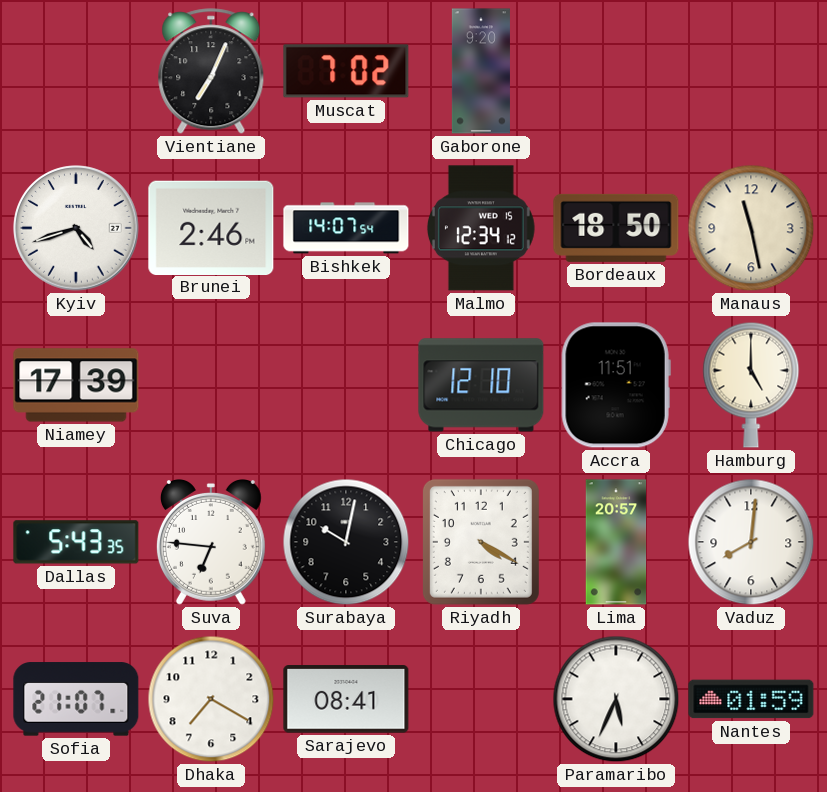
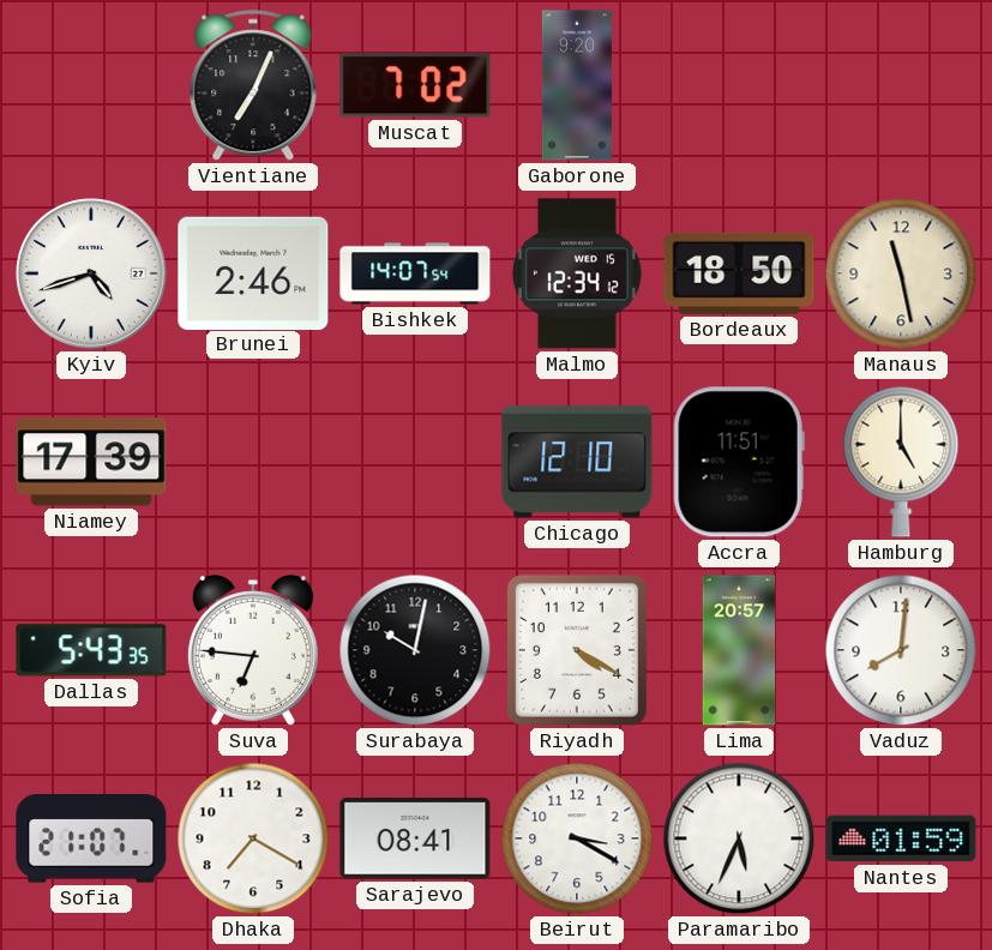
Beirut: none -> 3:20 (577, 838)
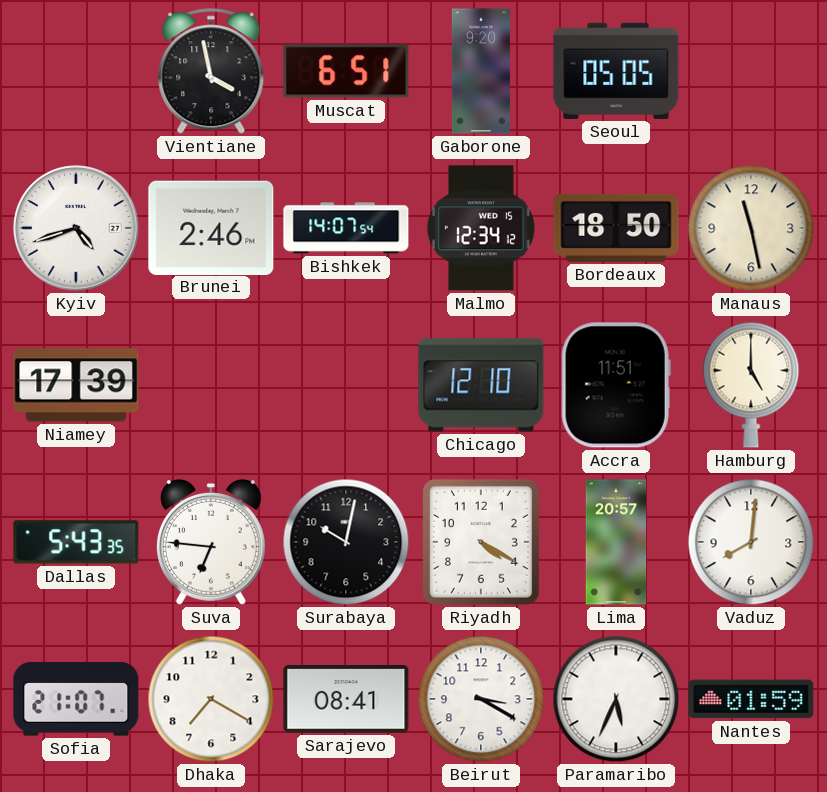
Vientiane: 7:04 -> 3:58 (211, 72)
Muscat: 7:02 -> 6:51 (346, 71)
Seoul: none -> 05:05 (616, 71)
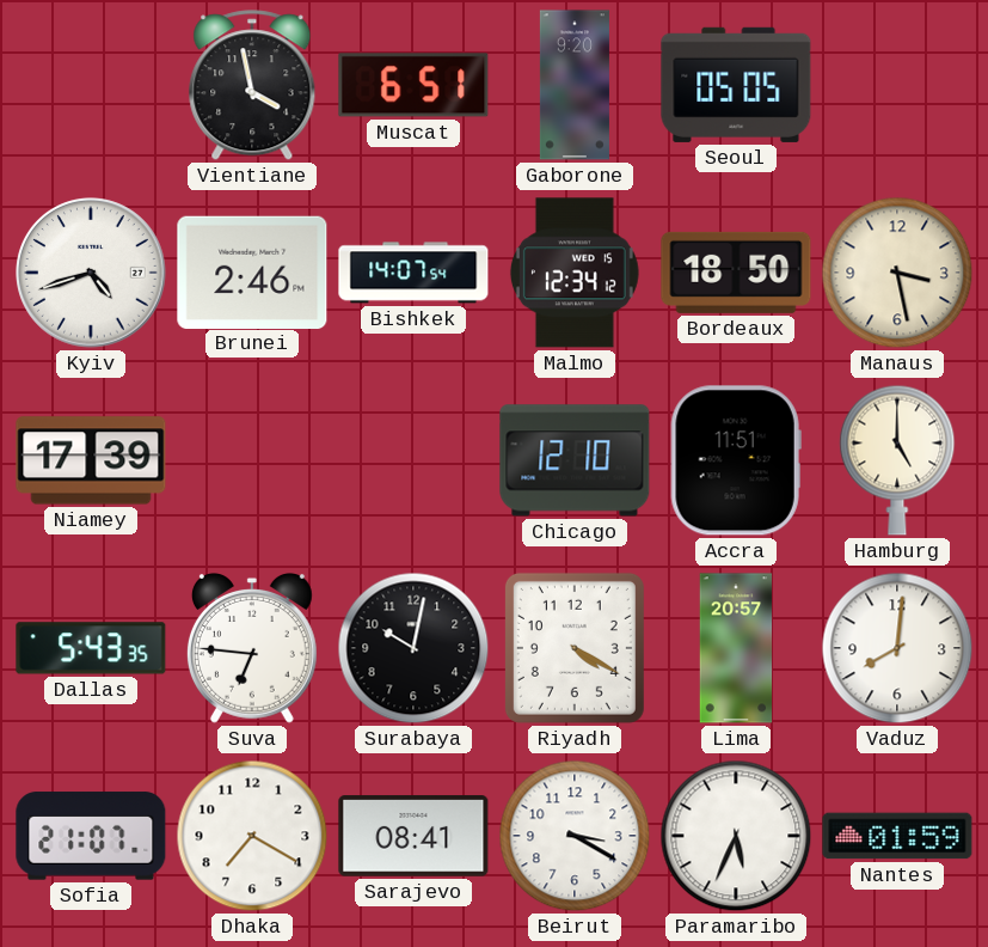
Manaus: 11:28 -> 3:28 (897, 273)
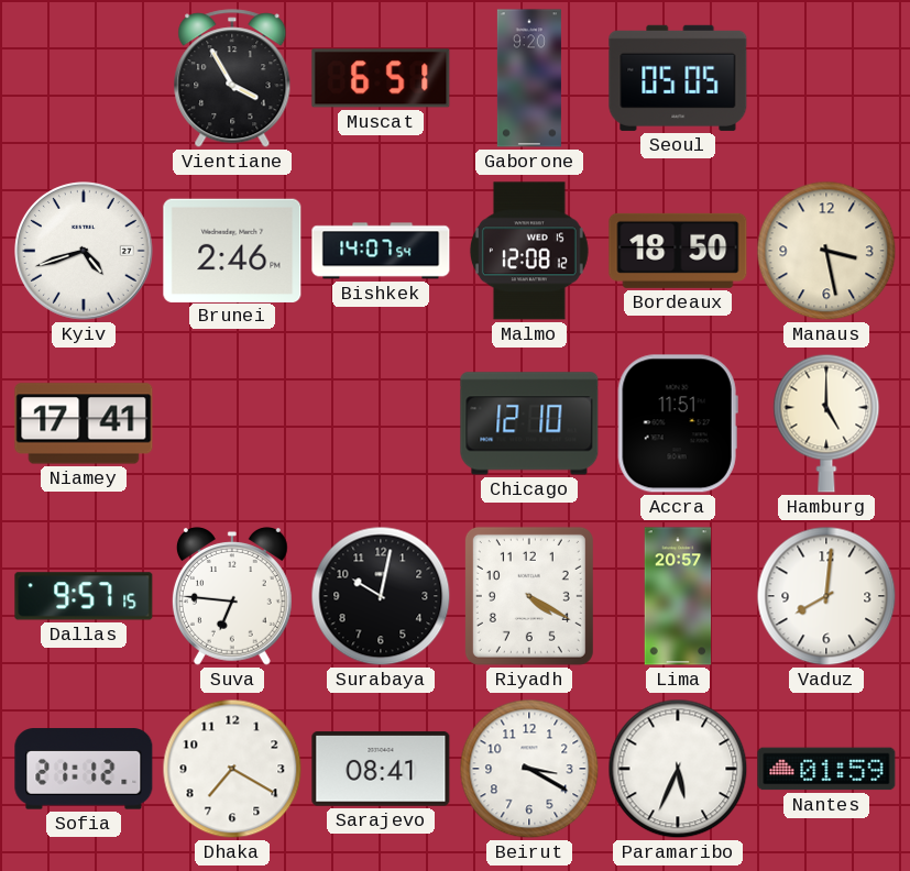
Vientiane: 3:58 -> 3:55 (232, 79)
Malmo: 12:34 -> 12:08 (529, 251)
Niamey: 17:39 -> 17:41 (84, 423)
Dallas: 5:43 -> 9:57 (84, 596)
Sofia: 21:07 -> 21:12 (84, 769)
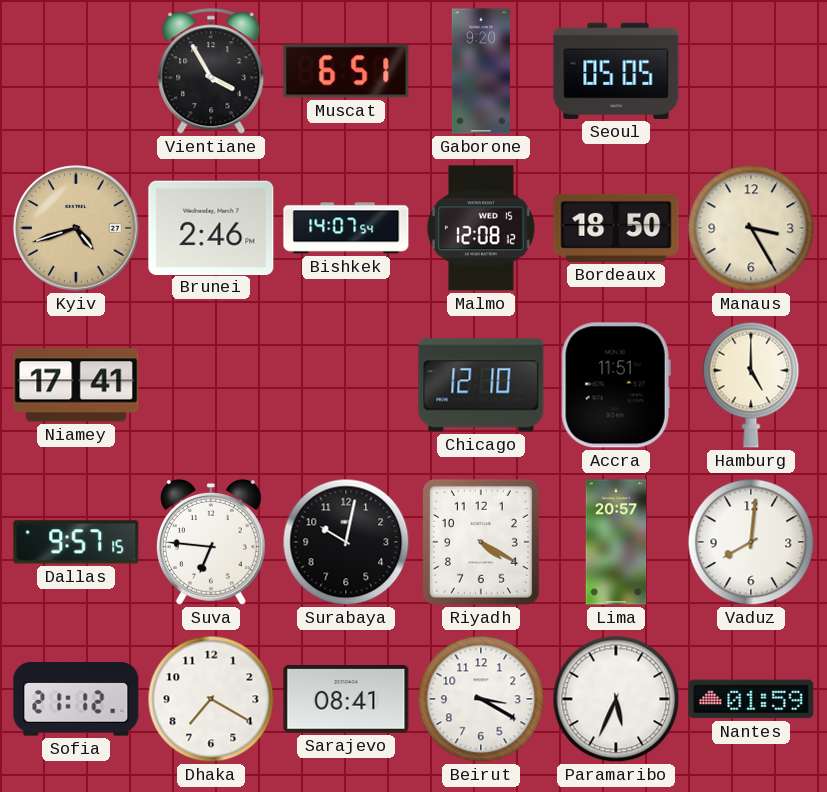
Kyiv dial: white -> champagne (76, 228)
Manaus: 3:28 -> 3:25 (751, 228)
